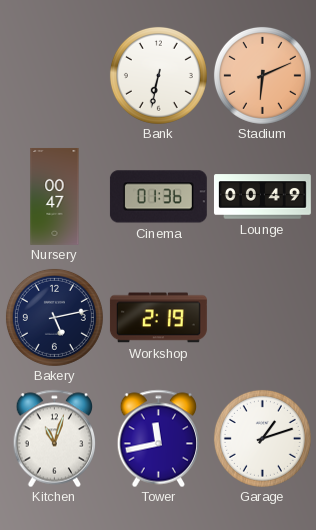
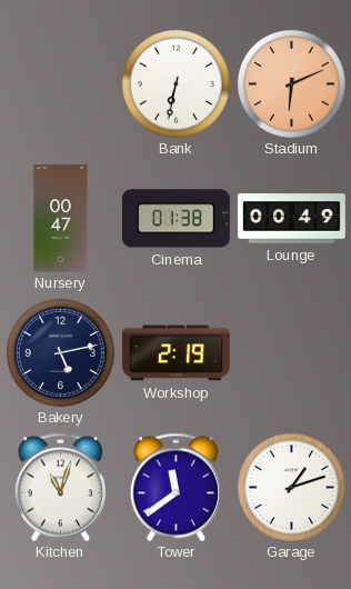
Cinema: 01:36 -> 01:38 (175, 219)
Tower: 11:43 -> 11:39 (177, 487)
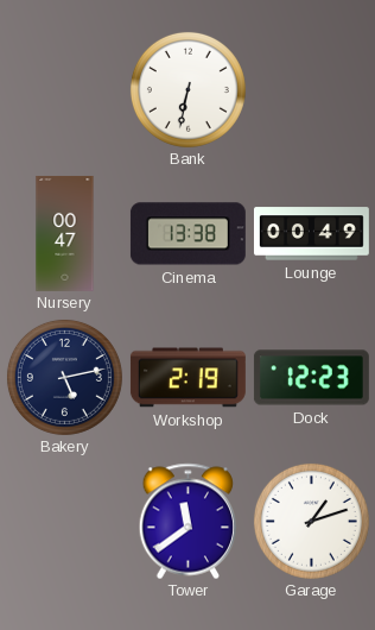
Stadium: 6:11 -> none (291, 83)
Cinema: 01:38 -> 13:38 (188, 234)
Dock: none -> 12:23 (311, 378)
Kitchen: 11:03 -> none (61, 487)
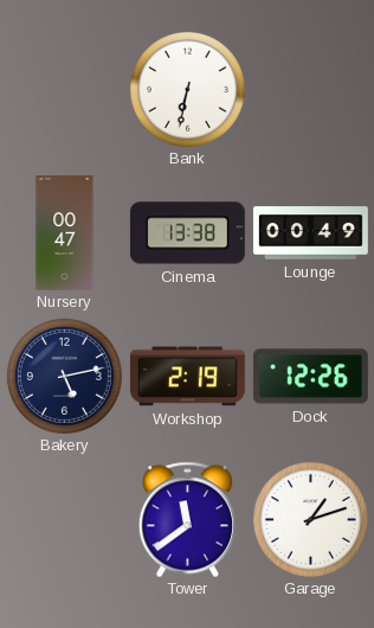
Dock: 12:23 -> 12:26 (310, 377)
